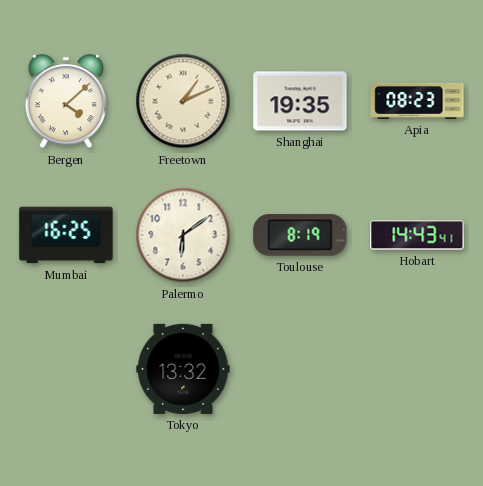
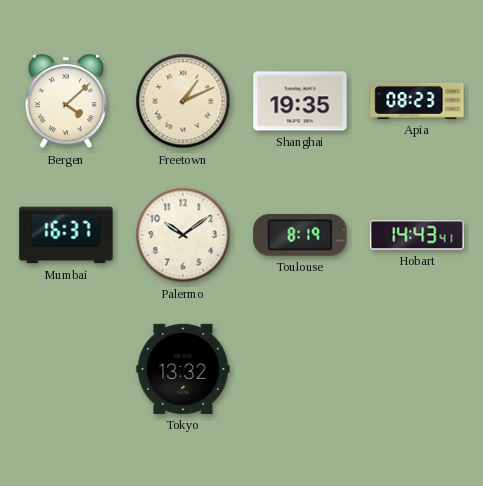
Mumbai: 16:25 -> 16:37 (66, 235)
Palermo: 6:09 -> 10:09 (183, 235)
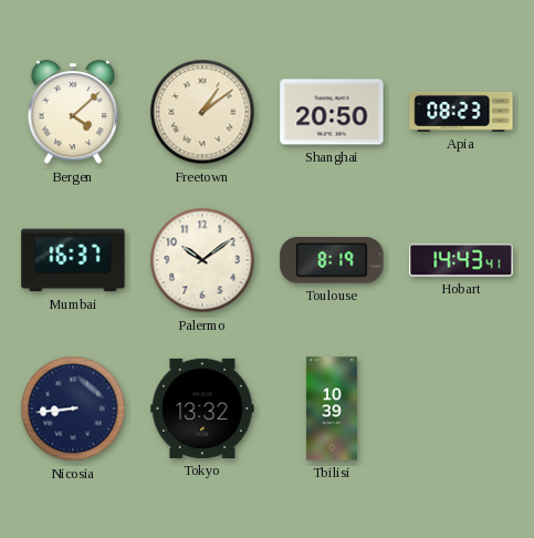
Freetown: 1:11 -> 1:09 (202, 112)
Shanghai: 19:35 -> 20:50 (332, 112)
Nicosia: none -> 8:44 (73, 408)
Tbilisi: none -> 10:39 (332, 408)
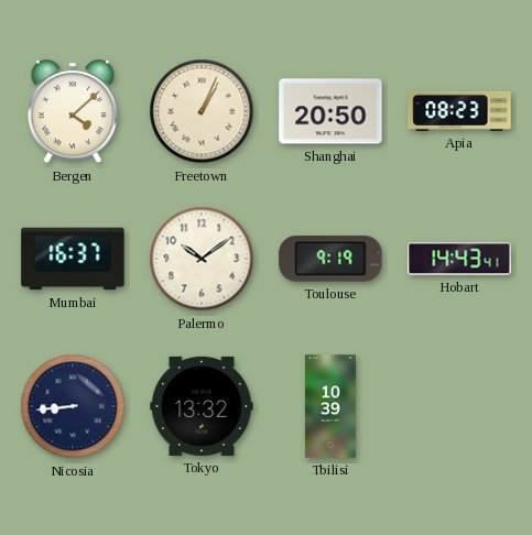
Freetown: 1:09 -> 1:04 (202, 111)
Toulouse: 8:19 -> 9:19 (330, 259)
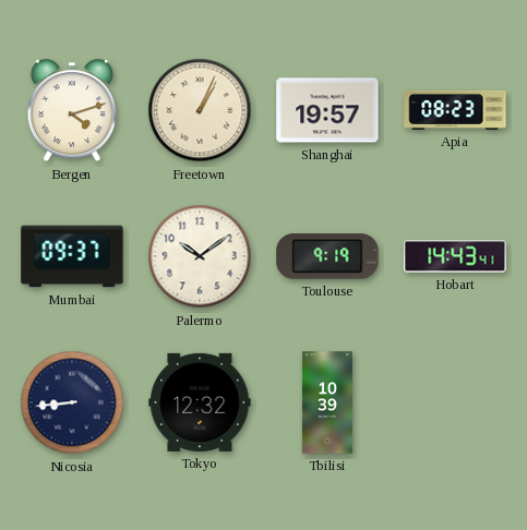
Bergen: 4:08 -> 4:12 (71, 111)
Shanghai: 20:50 -> 19:57 (327, 110)
Mumbai: 16:37 -> 09:37 (72, 256)
Tokyo: 13:32 -> 12:32 (200, 402)
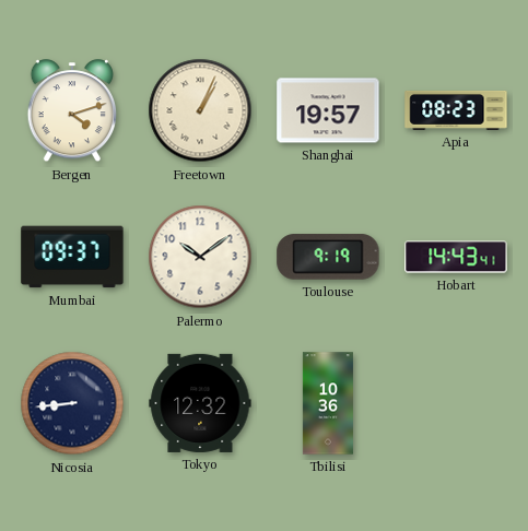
Tbilisi: 10:39 -> 10:36 (328, 403)
